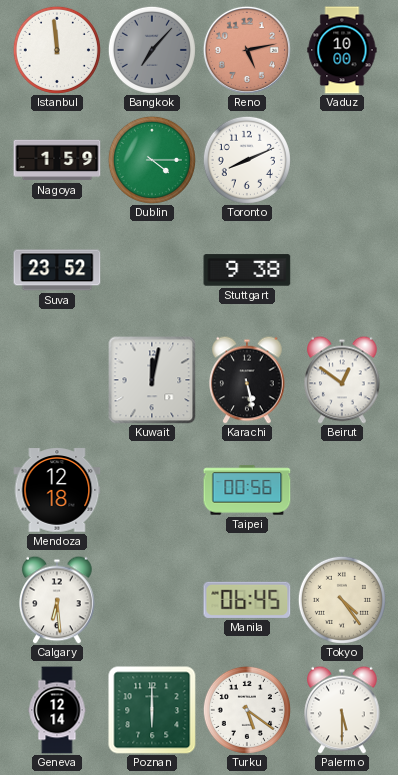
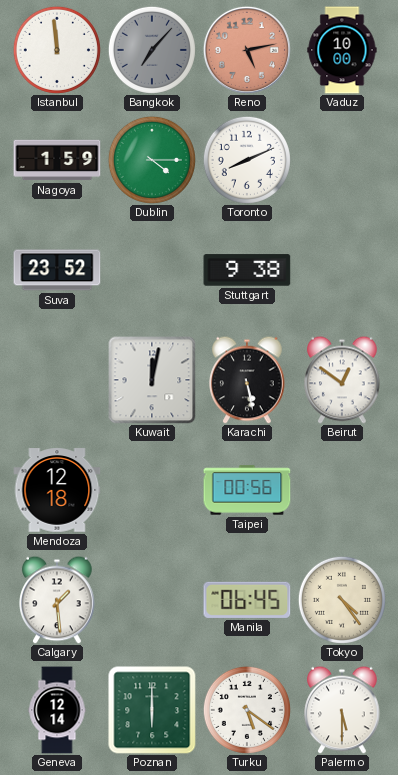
Calgary: 6:29 -> 1:29 (57, 600)
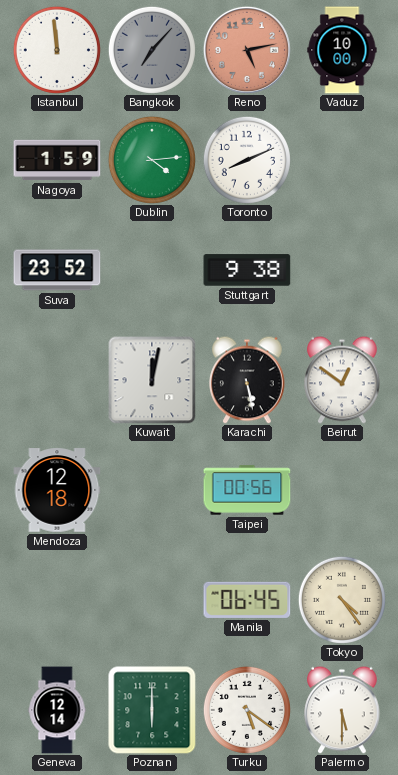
Dublin: 4:15 -> 4:14 (152, 160)
Calgary: 1:29 -> none (57, 600)
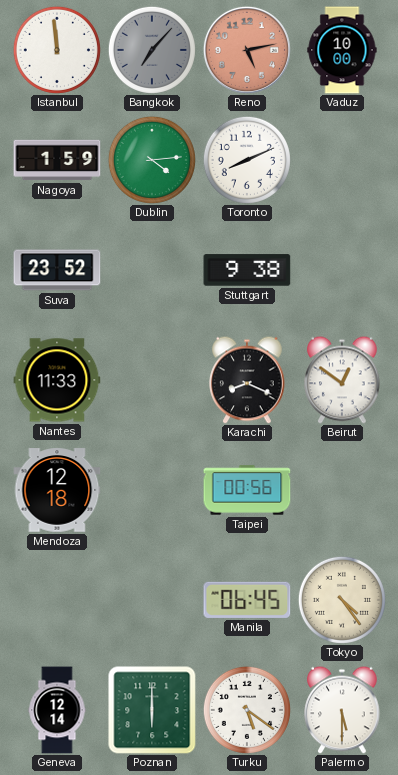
Nantes: none -> 11:33 (57, 380)
Kuwait: 12:02 -> none (152, 380)
Karachi: 5:28 -> 8:19 (247, 380)
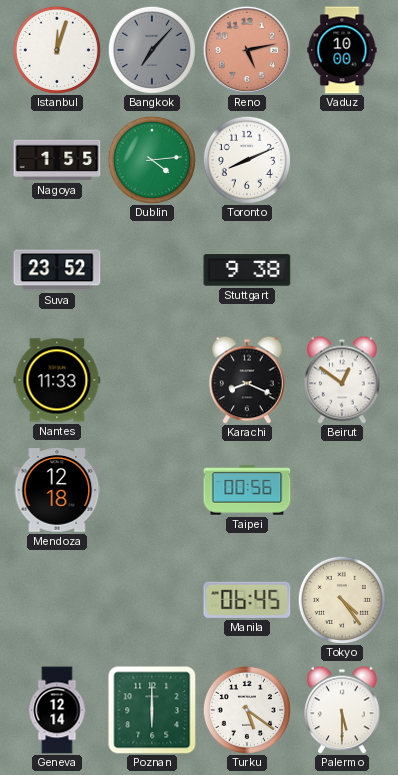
Istanbul: 11:59 -> 12:03 (57, 50)
Nagoya: 1:59 -> 1:55 (57, 160)
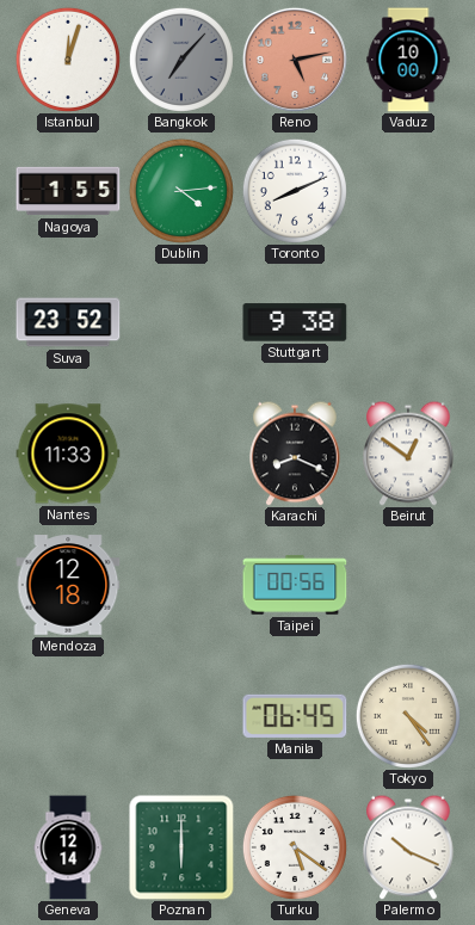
Palermo: 5:30 -> 10:19 (408, 847)
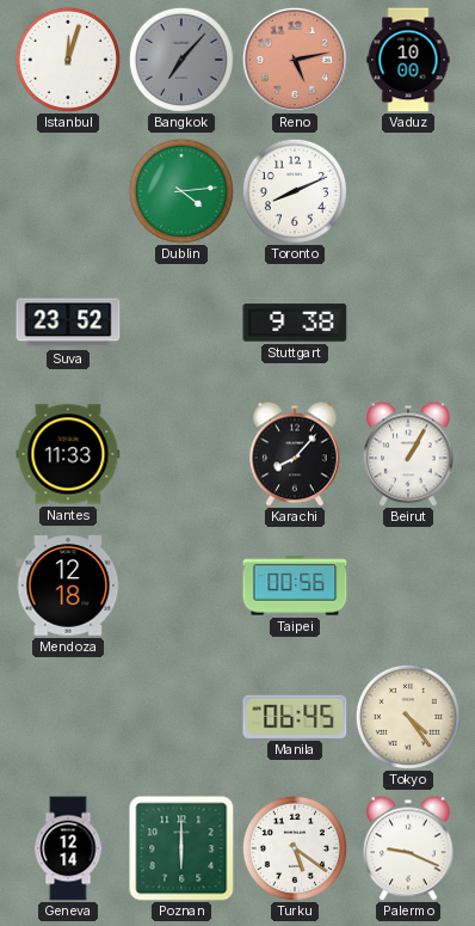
Nagoya: 1:55 -> none (68, 191)
Karachi: 8:19 -> 8:07 (295, 454)
Beirut: 12:51 -> 1:05 (408, 454)
Palermo: 10:19 -> 9:19 (408, 848)
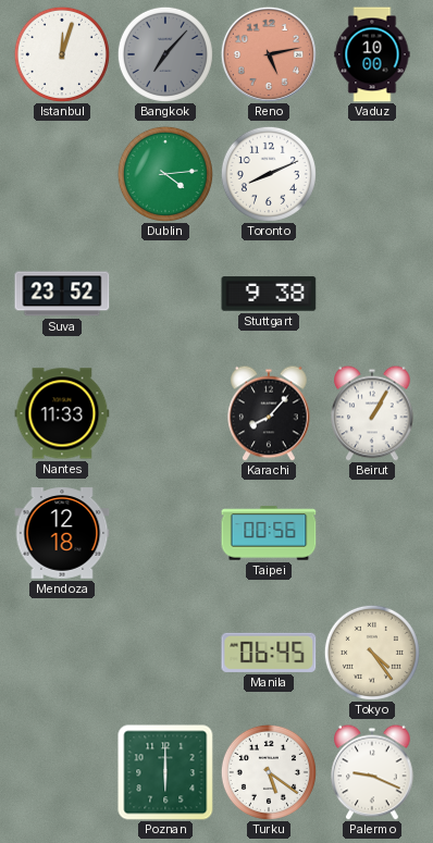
Geneva: 12:14 -> none (68, 848)
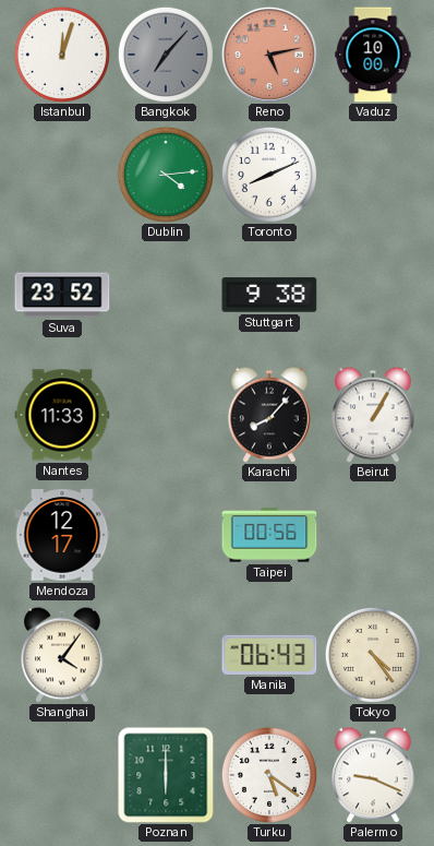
Mendoza: 12:18 -> 12:17 (62, 535)
Shanghai: none -> 4:06 (62, 655)
Manila: 06:45 -> 06:43 (269, 655)
